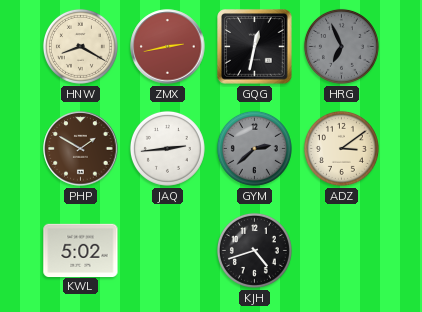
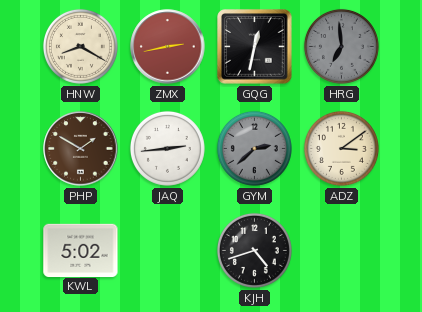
HRG: 6:56 -> 6:59 (341, 46)
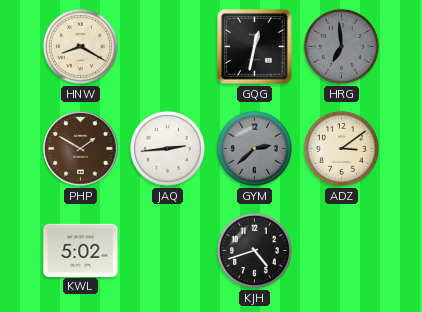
ZMX: 2:43 -> none (168, 47)
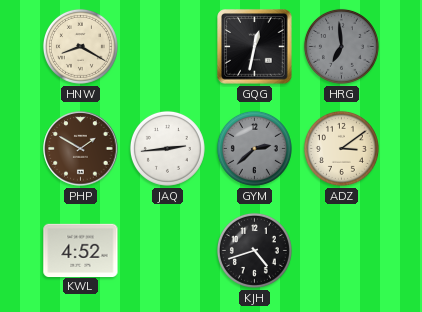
KWL: 5:02 -> 4:52 (81, 250)
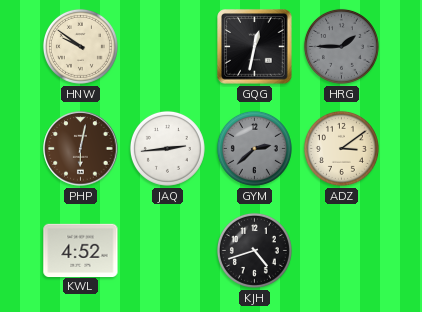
HNW: 8:20 -> 9:51 (80, 46)
HRG: 6:59 -> 1:45 (341, 46)
PHP: 1:50 -> 6:02 (81, 149)
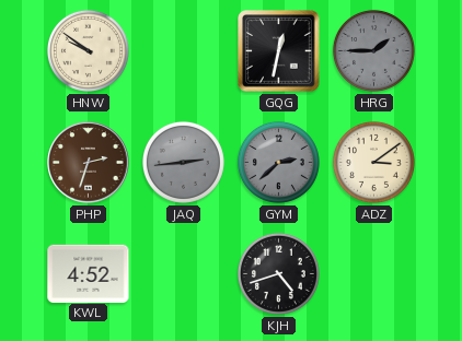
PHP: 6:02 -> 2:33 (89, 163)
JAQ dial: white -> grey (183, 162)
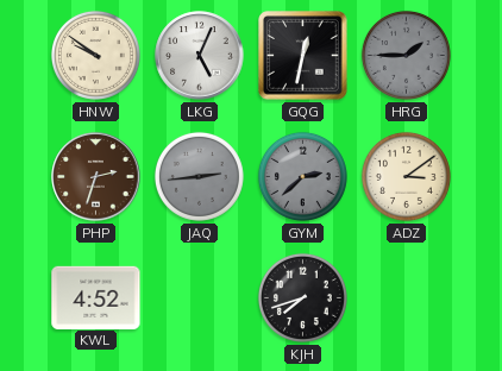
LKG: none -> 5:04 (200, 56)
KJH: 4:42 -> 7:42 (302, 297)
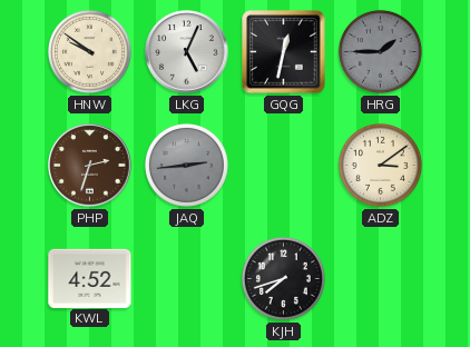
GYM: 2:38 -> none (302, 176)
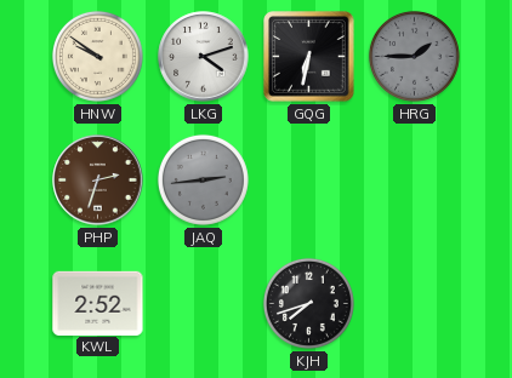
LKG: 5:04 -> 4:12 (204, 57)
GQG: 12:32 -> 6:32 (309, 57)
ADZ: 3:09 -> none (380, 165)
KWL: 4:52 -> 2:52 (98, 303)
